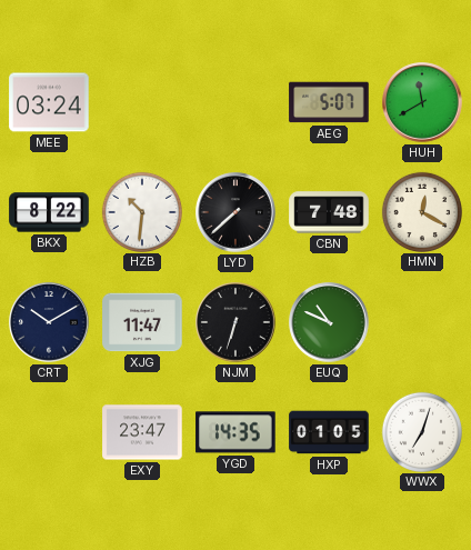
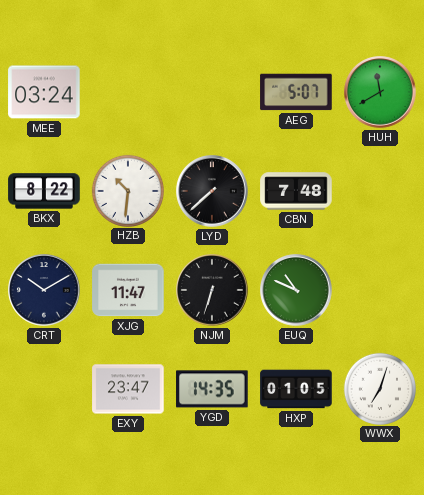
HMN: 12:20 -> none (421, 211)
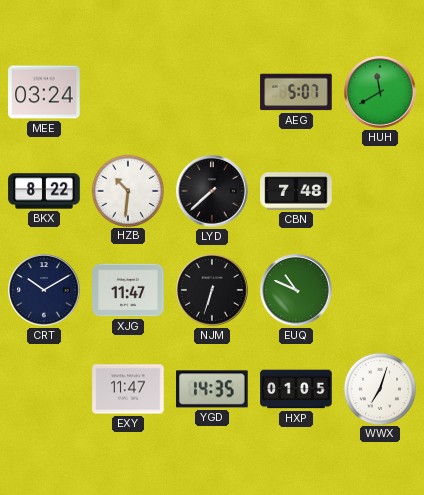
EXY: 23:47 -> 11:47 (128, 389)
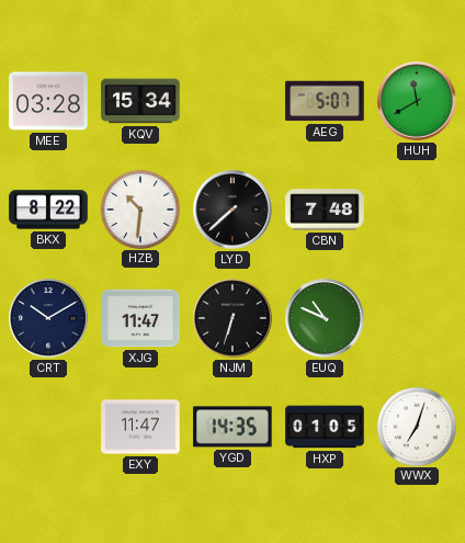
MEE: 03:24 -> 03:28 (48, 101)
KQV: none -> 15:34 (140, 101)
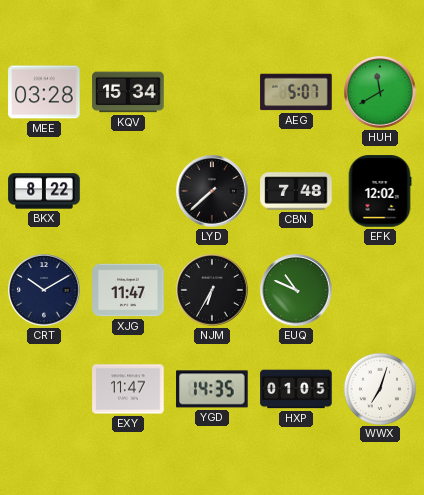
HZB: 10:31 -> none (139, 208)
EFK: none -> 12:02 (380, 191)
NJM: 6:33 -> 6:35 (212, 290)
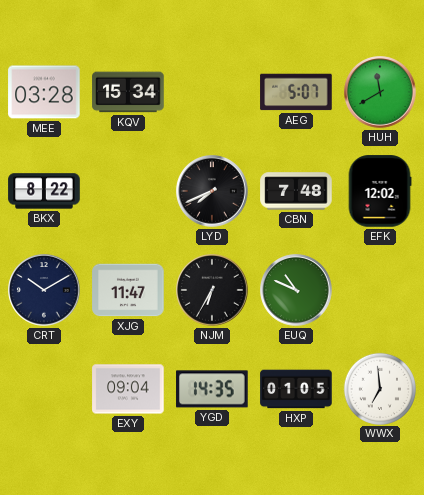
LYD: 7:38 -> 7:41 (212, 191)
EXY: 11:47 -> 09:04 (128, 389)
WWX: 7:03 -> 6:59 (379, 388)
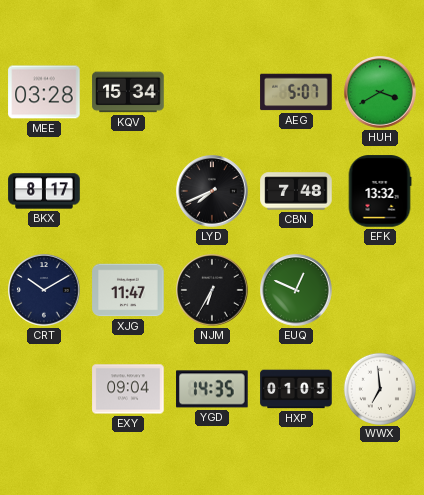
HUH: 11:40 -> 3:40 (380, 92)
BKX: 8:22 -> 8:17 (44, 191)
EFK: 12:02 -> 13:32 (380, 191)
EUQ: 10:49 -> 12:49 (296, 290)
